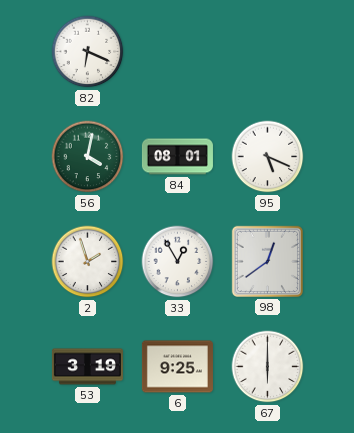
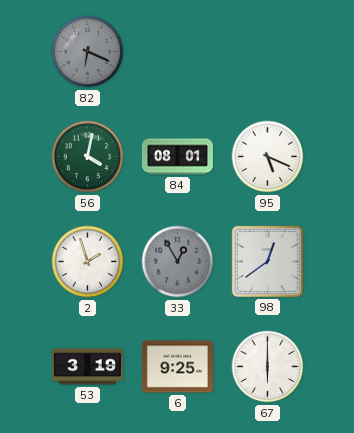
82 dial: white -> grey (88, 52)
33 dial: white -> grey (178, 262)
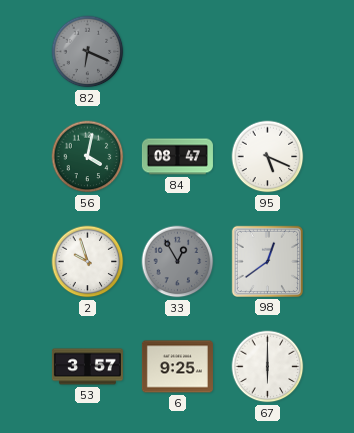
84: 08:01 -> 08:47 (177, 157)
2: 1:57 -> 9:57 (88, 262)
53: 3:19 -> 3:57 (87, 367)
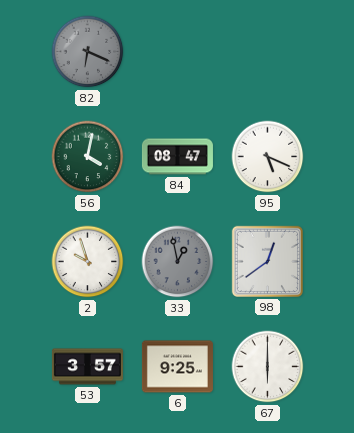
33: 12:55 -> 12:58 (178, 262)
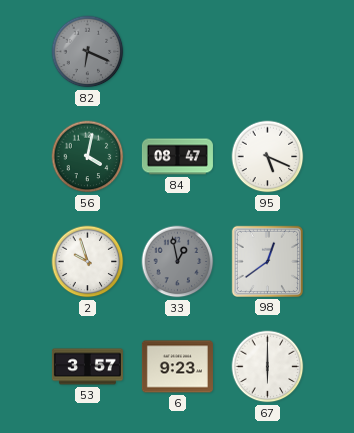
6: 9:25 -> 9:23 (177, 367)
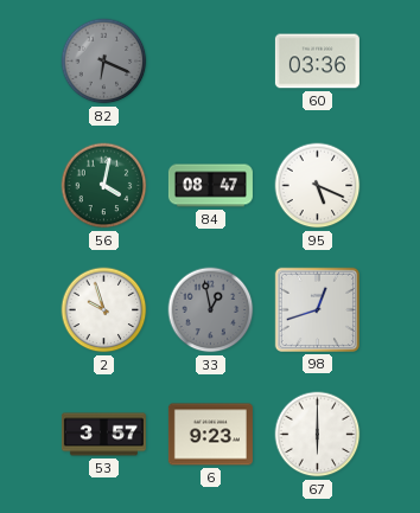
60: none -> 03:36 (317, 62)
98: 12:39 -> 12:42 (317, 309)
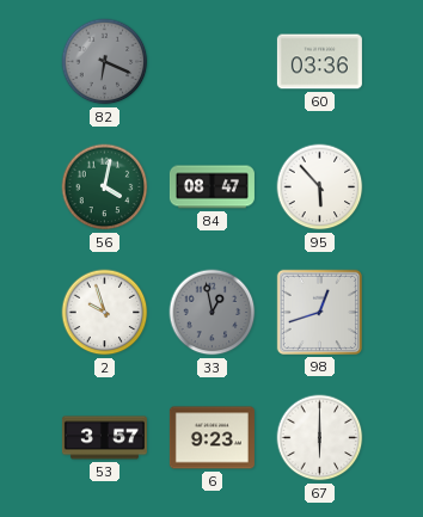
95: 5:19 -> 5:53 (320, 187)
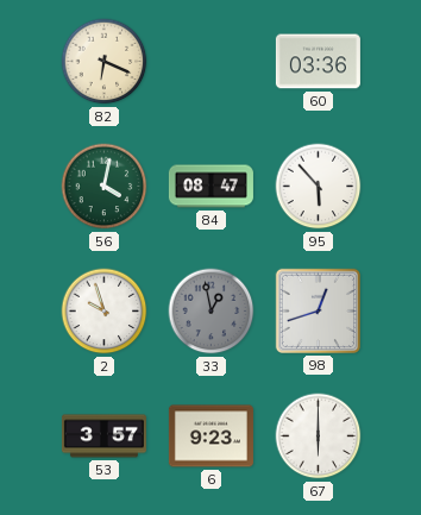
82 dial: grey -> cream (105, 62)
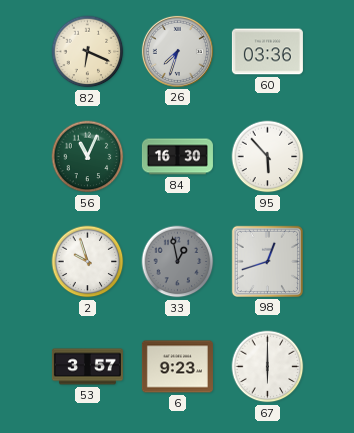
26: none -> 7:33 (177, 51)
56: 4:02 -> 11:04 (88, 157)
84: 08:47 -> 16:30 (177, 157)
